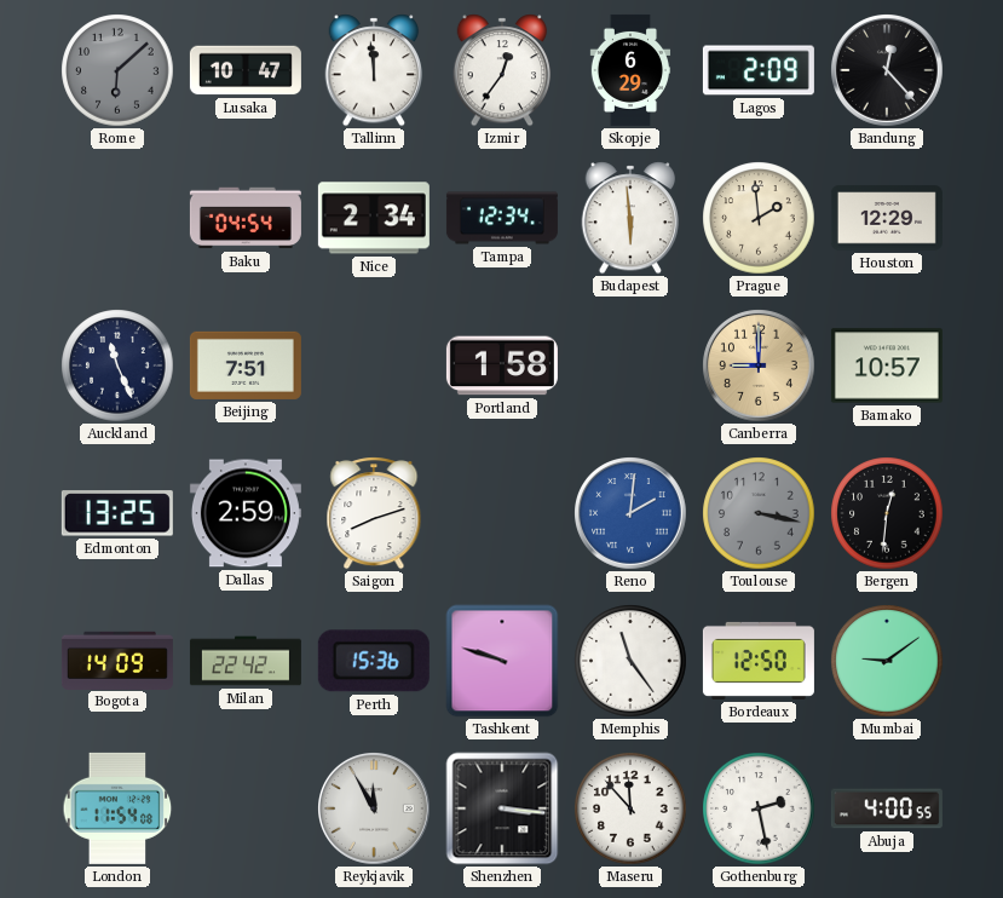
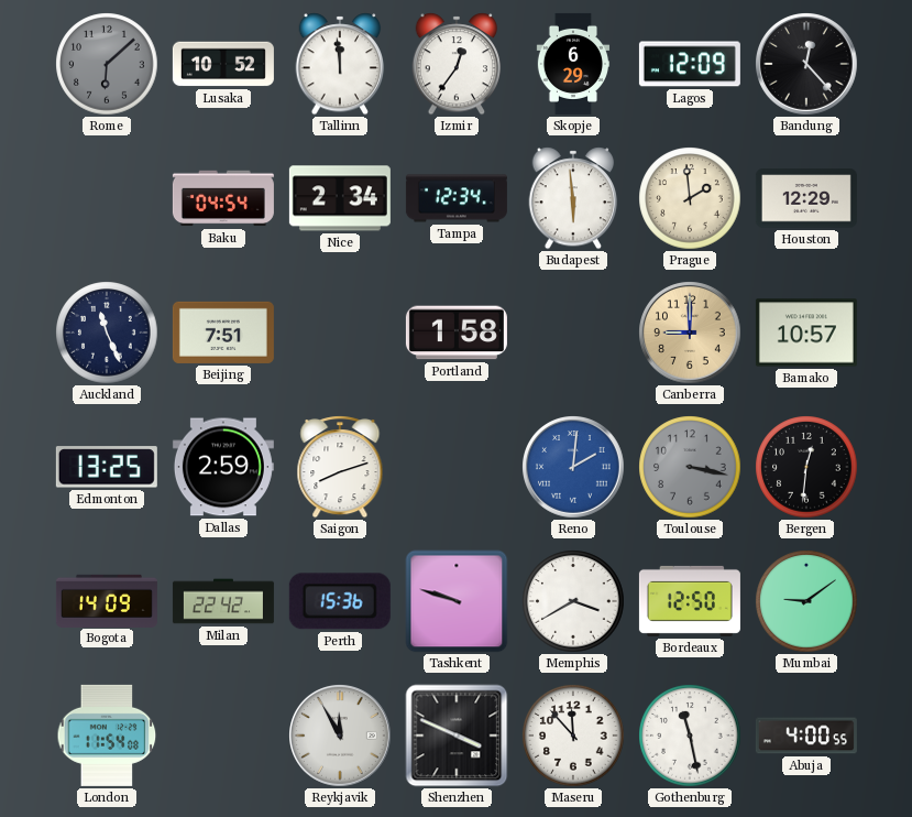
Lusaka: 10:47 -> 10:52 (223, 64)
Lagos: 2:09 -> 12:09 (690, 64)
Memphis: 11:24 -> 3:40 (573, 601)
Shenzhen: 3:16 -> 3:49 (457, 736)
Gothenburg: 2:28 -> 11:28 (690, 736)
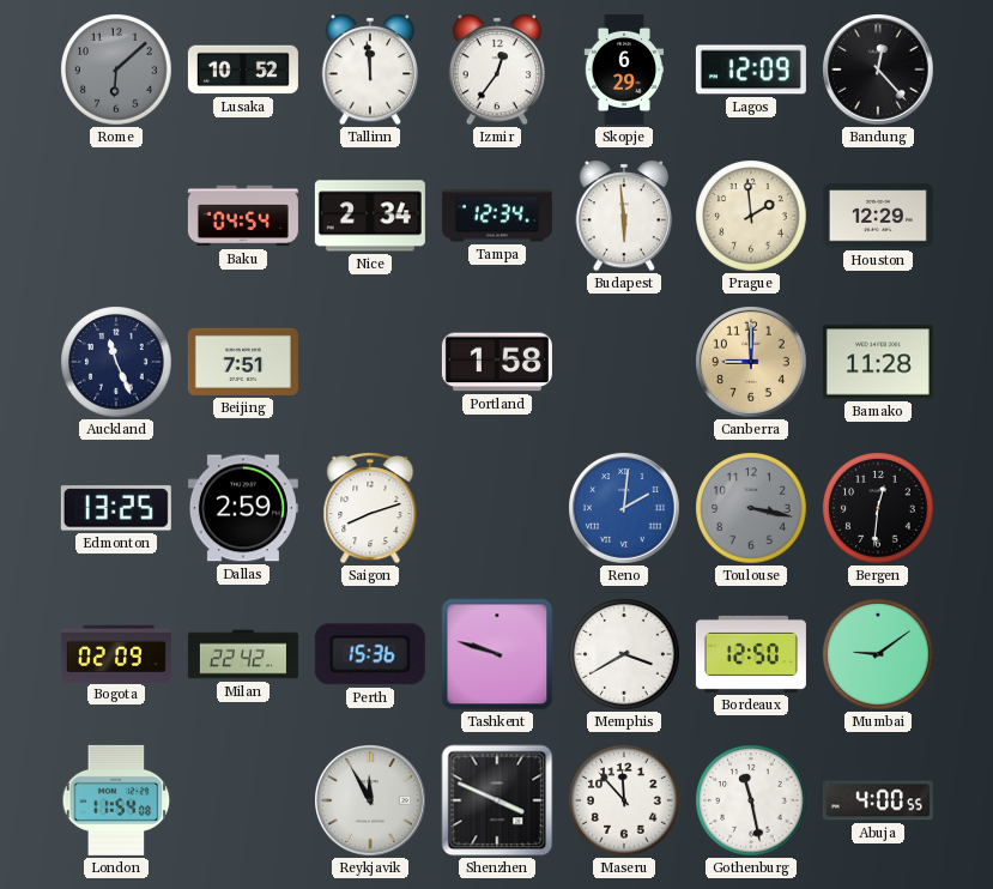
Bamako: 10:57 -> 11:28 (878, 362)
Bogota: 14:09 -> 02:09 (116, 653)
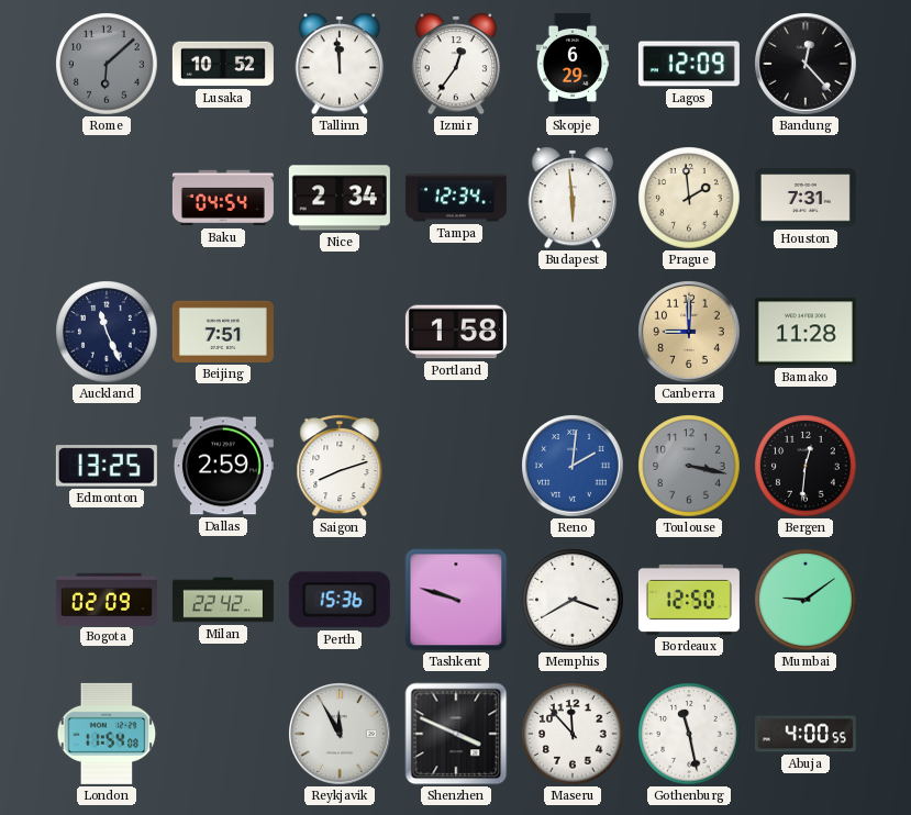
Houston: 12:29 -> 7:31 (806, 198)
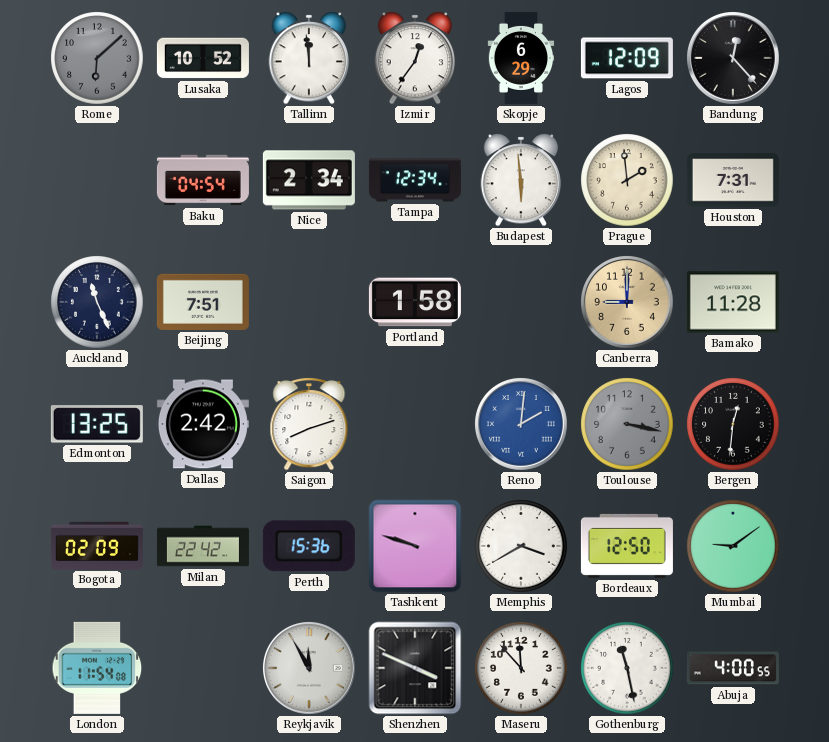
Dallas: 2:59 -> 2:42 (203, 424)
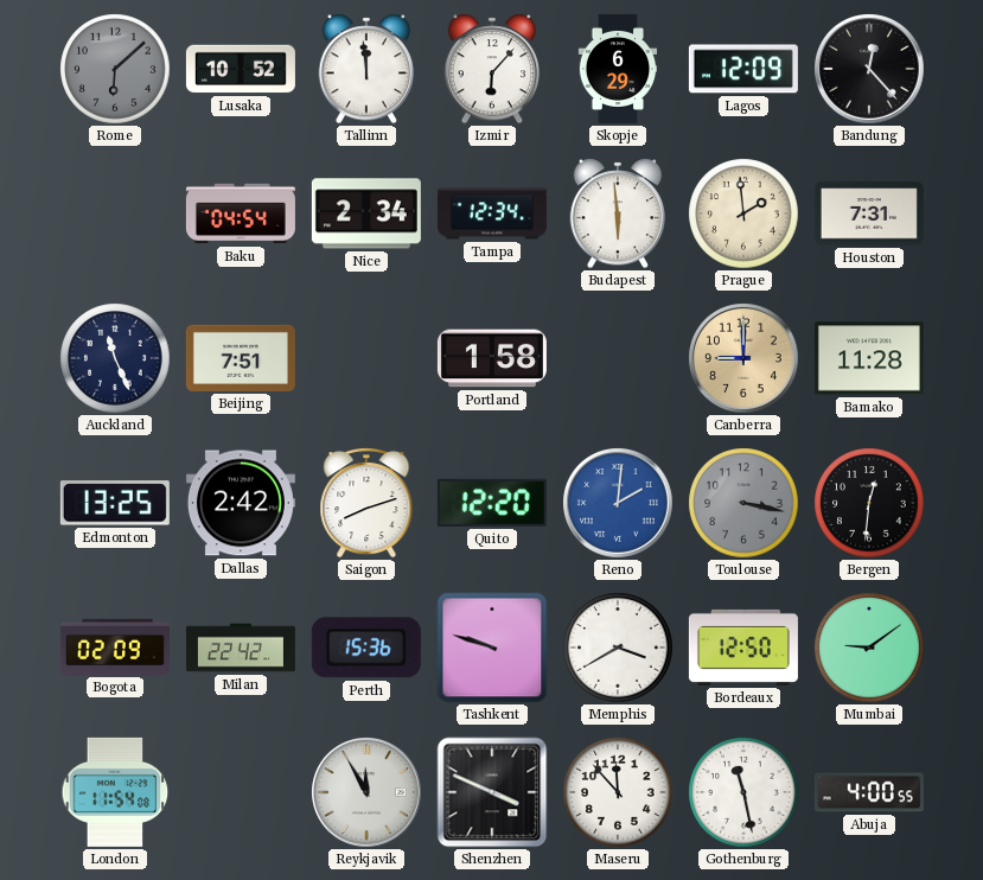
Izmir: 12:36 -> 6:07 (492, 69)
Quito: none -> 12:20 (492, 503)
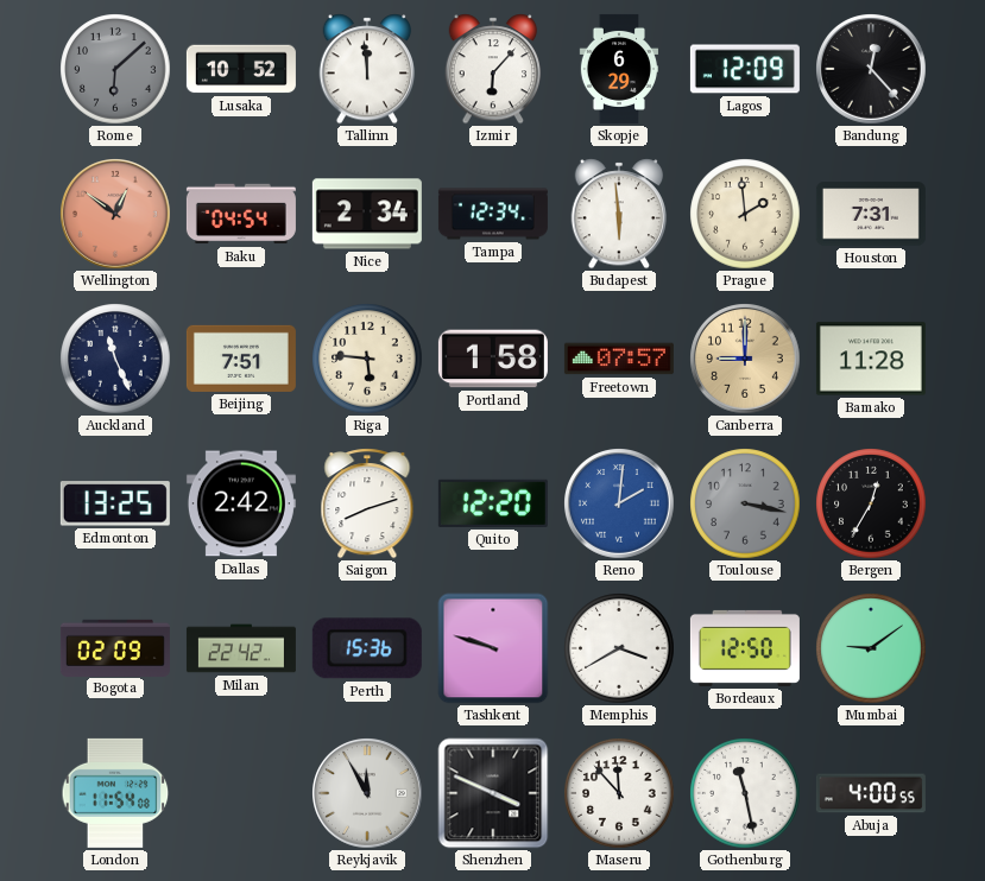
Wellington: none -> 12:51 (116, 215)
Riga: none -> 5:46 (367, 359)
Freetown: none -> 07:57 (619, 359)
Bergen: 12:31 -> 12:35 (871, 503)
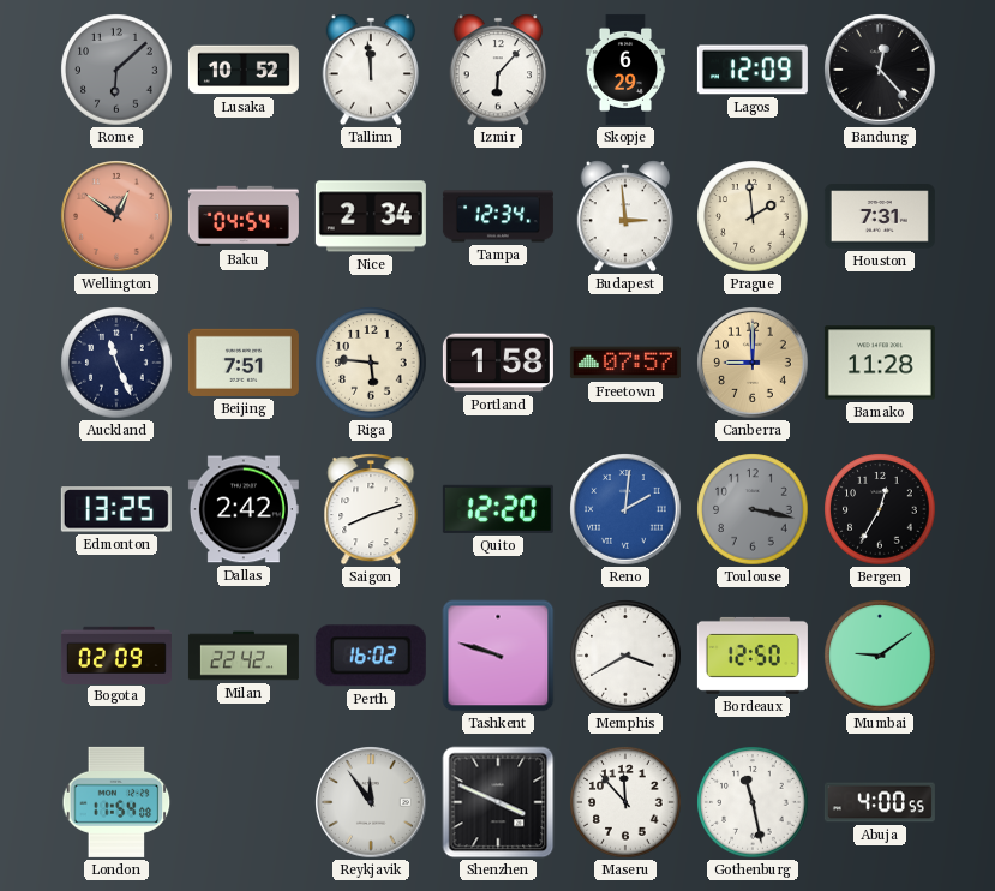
Budapest: 5:59 -> 2:59 (625, 216)
Perth: 15:36 -> 16:02 (371, 656)
Reykjavik: 11:55 -> 11:54 (372, 803)
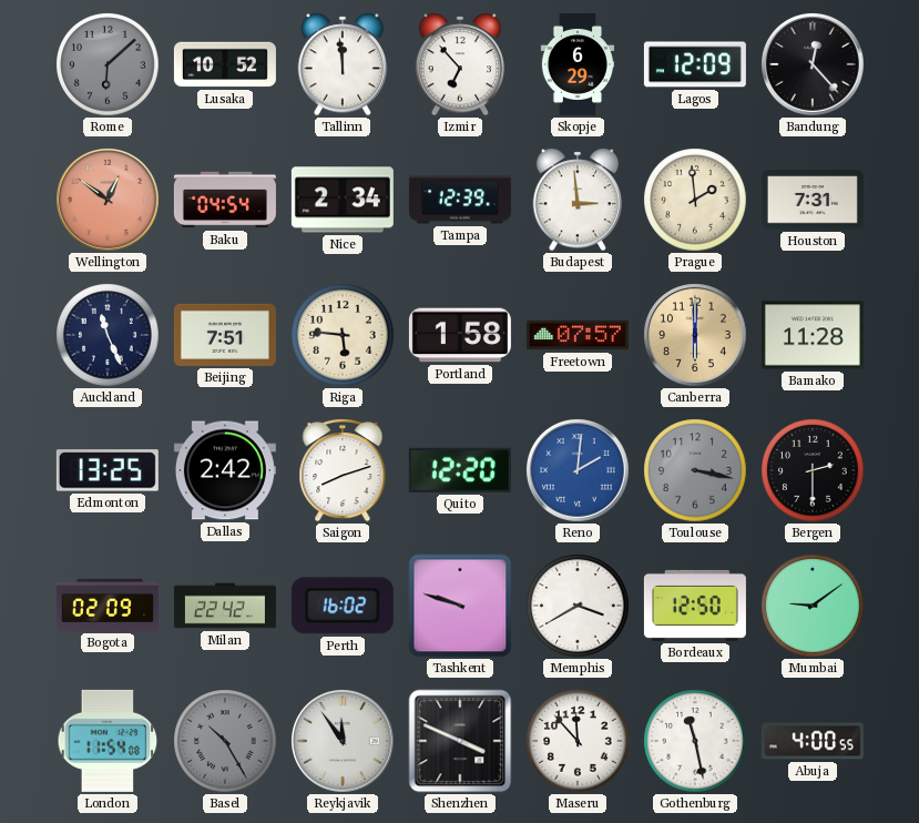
Izmir: 6:07 -> 6:53 (460, 64)
Tampa: 12:34 -> 12:39 (460, 200)
Canberra: 9:00 -> 6:00 (696, 336)
Bergen: 12:35 -> 2:30 (813, 470)
Basel: none -> 10:25 (225, 741)
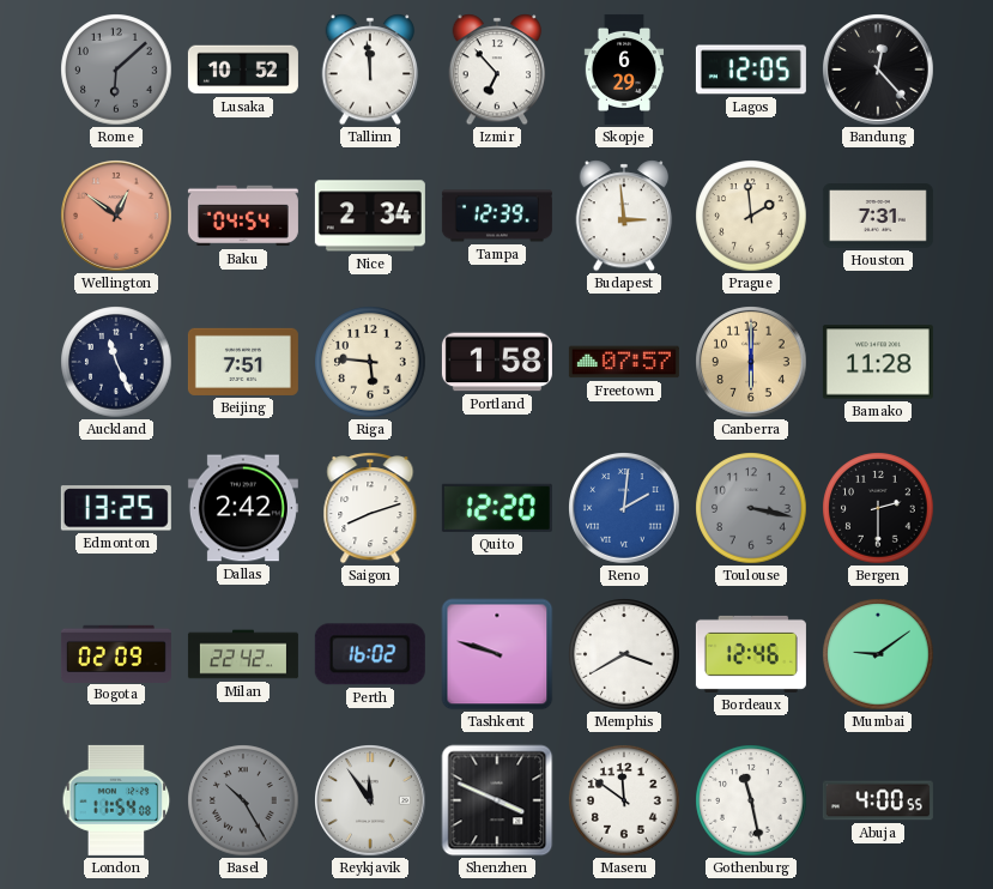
Lagos: 12:09 -> 12:05 (751, 69)
Bordeaux: 12:50 -> 12:46 (751, 654)
Maseru: 11:53 -> 11:51 (624, 800)
